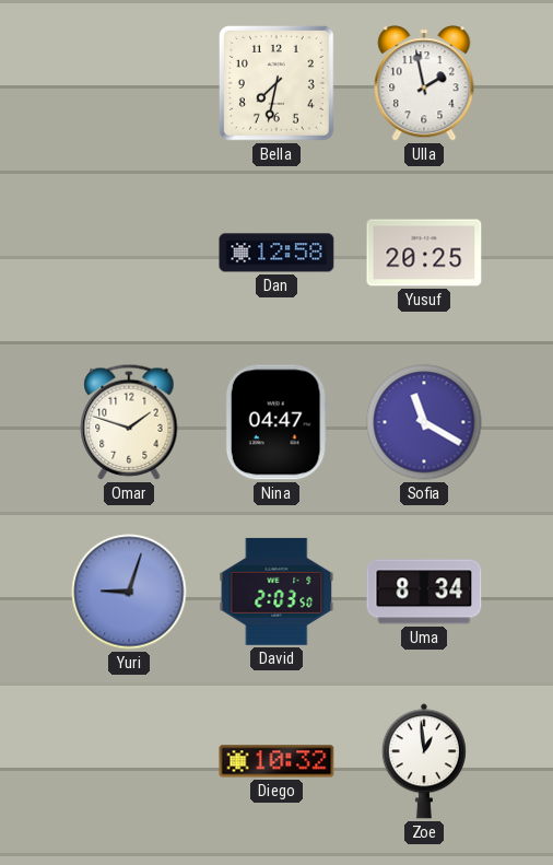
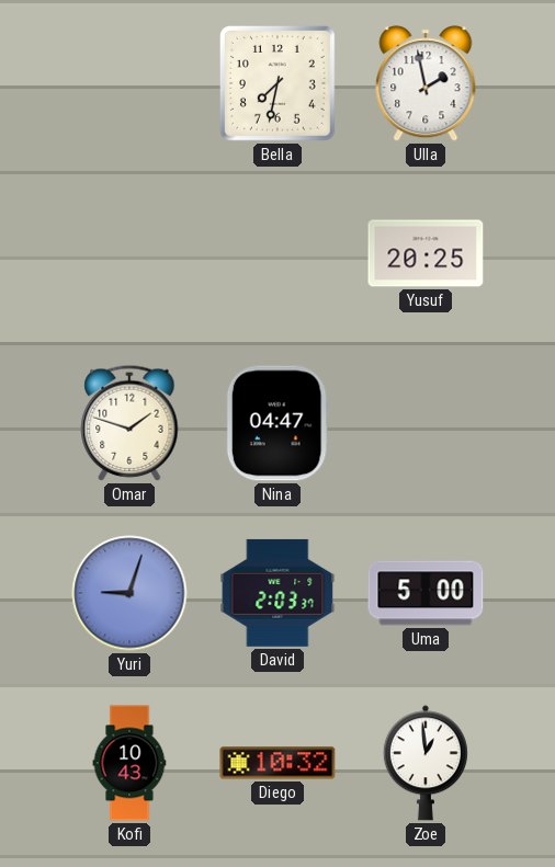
Dan: 12:58 -> none (276, 253)
Sofia: 11:20 -> none (424, 422)
David: 2:03:50 -> 2:03:37 (277, 593)
Uma: 8:34 -> 5:00 (426, 593)
Kofi: none -> 10:43 (129, 763)
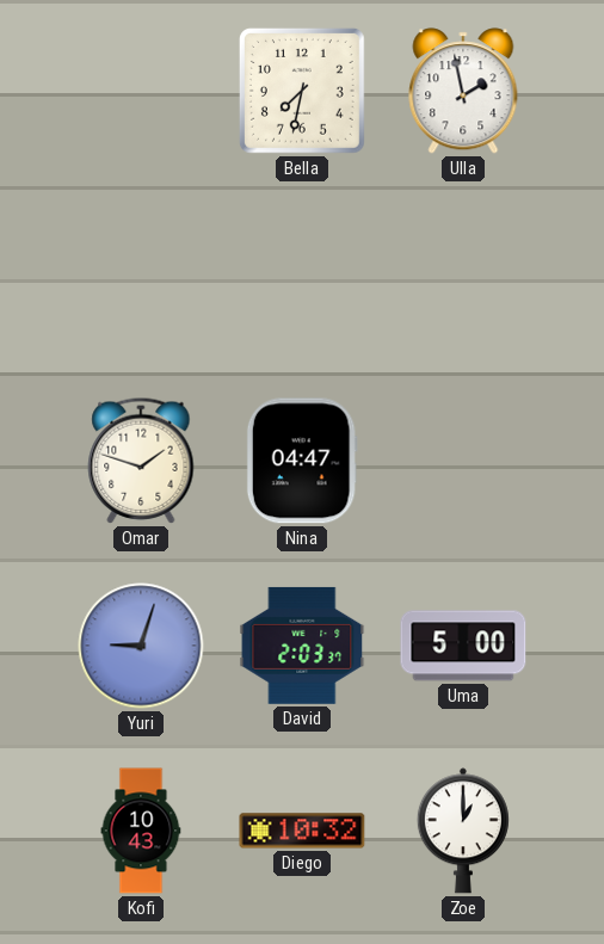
Yusuf: 20:25 -> none (426, 253)
Zoe: 12:59 -> 1:00 (463, 831)
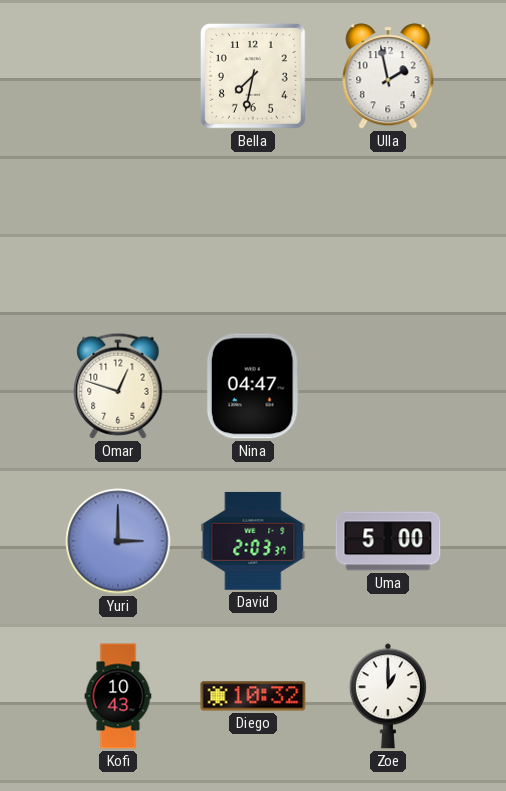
Omar: 1:48 -> 12:48 (118, 386)
Yuri: 9:03 -> 3:00 (118, 541)
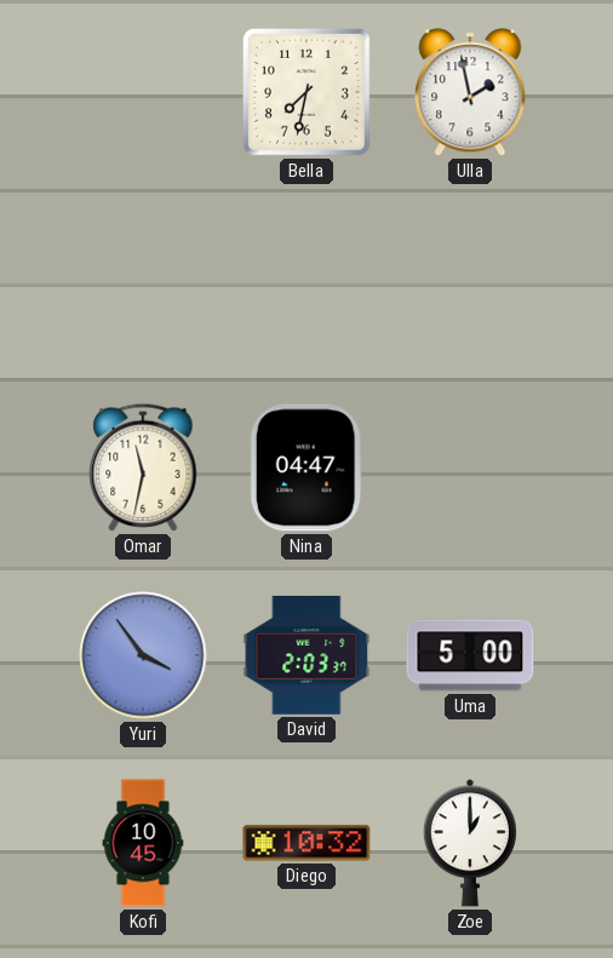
Omar: 12:48 -> 11:32 (143, 467)
Yuri: 3:00 -> 3:54 (143, 655)
Kofi: 10:43 -> 10:45 (143, 843)
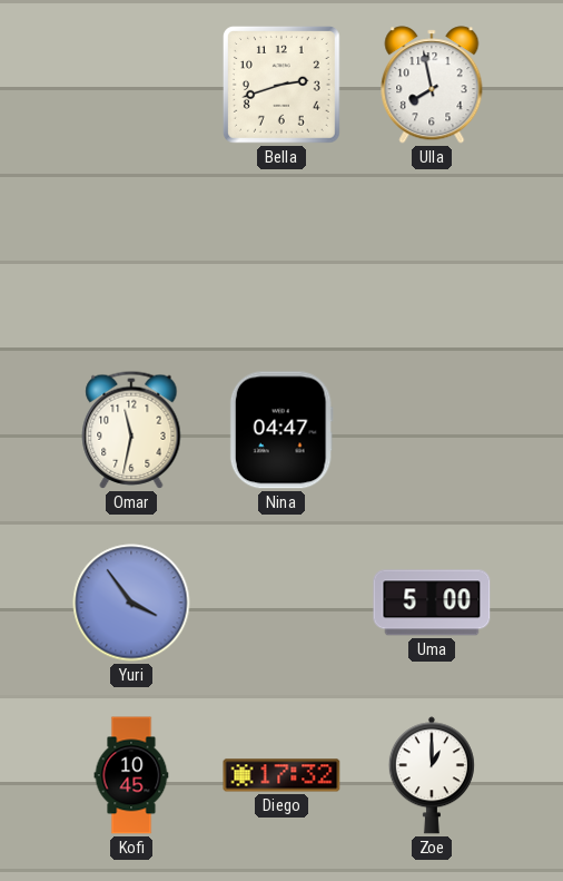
Bella: 7:32 -> 2:42 (281, 85)
Ulla: 1:58 -> 7:58 (432, 85)
David: 2:03 -> none (306, 655)
Diego: 10:32 -> 17:32 (281, 775)
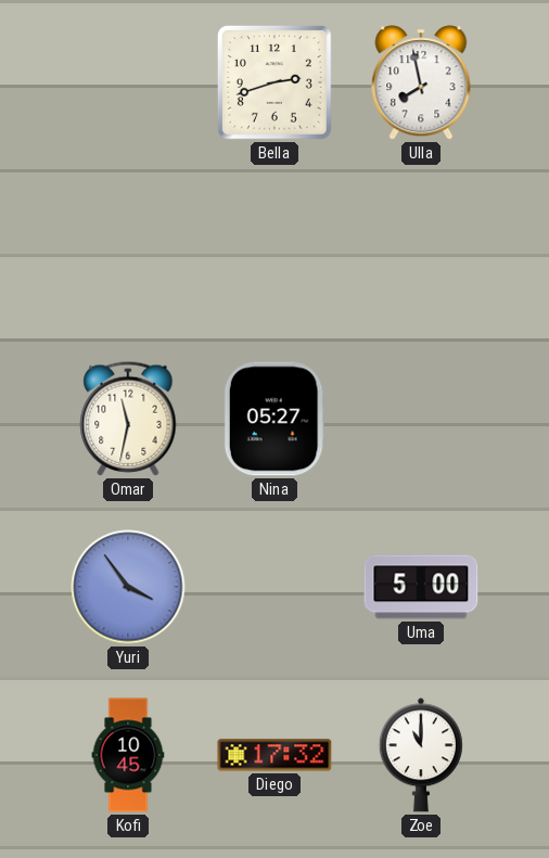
Nina: 04:47 -> 05:27 (274, 419)
Zoe: 1:00 -> 11:00 (421, 755)
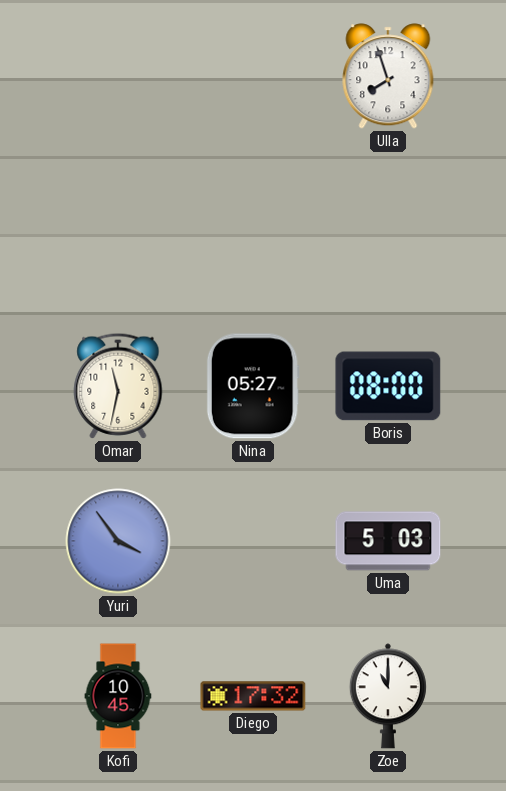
Bella: 2:42 -> none (274, 82)
Ulla: 7:58 -> 7:57 (388, 76)
Boris: none -> 08:00 (388, 386)
Uma: 5:00 -> 5:03 (388, 541)
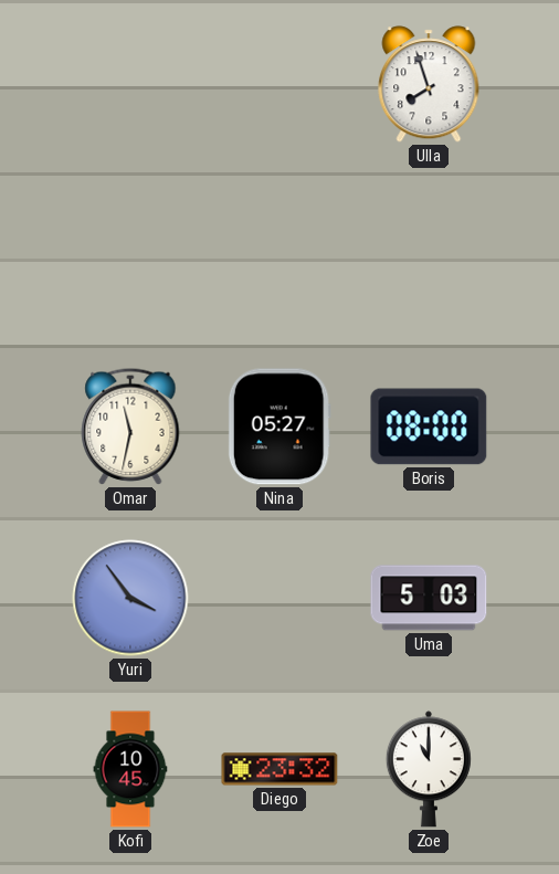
Diego: 17:32 -> 23:32 (279, 769)
